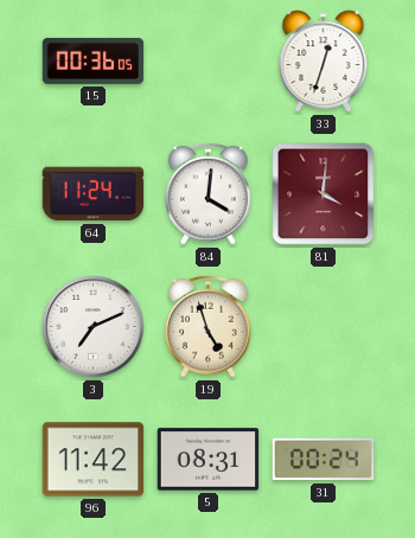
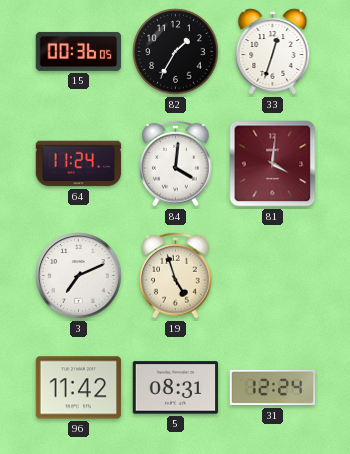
82: none -> 1:35 (176, 52)
31: 00:24 -> 12:24 (273, 388)
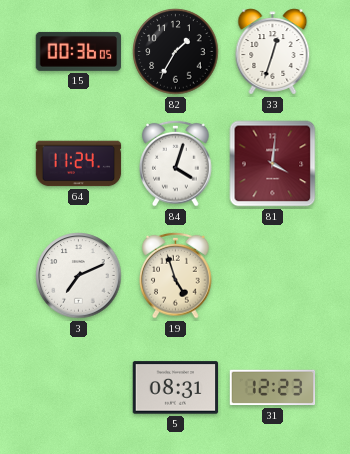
84: 4:01 -> 4:03 (176, 163)
96: 11:42 -> none (79, 388)
31: 12:24 -> 12:23 (273, 388)
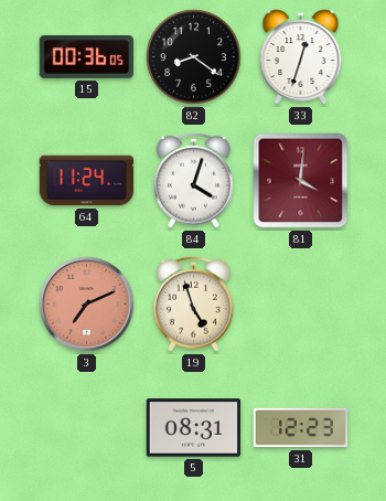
82: 1:35 -> 8:21 (194, 57)
3 dial: white -> salmon (87, 305)
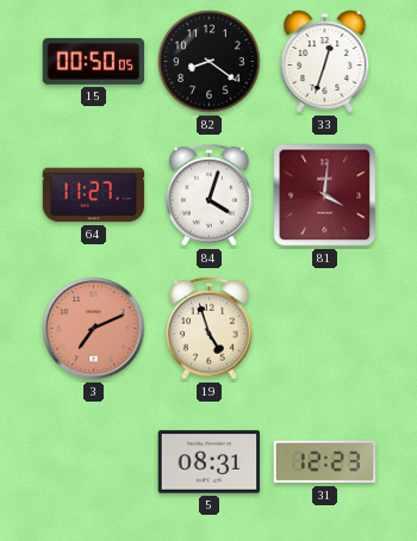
15: 00:36 -> 00:50 (94, 61)
64: 11:24 -> 11:27 (94, 195)
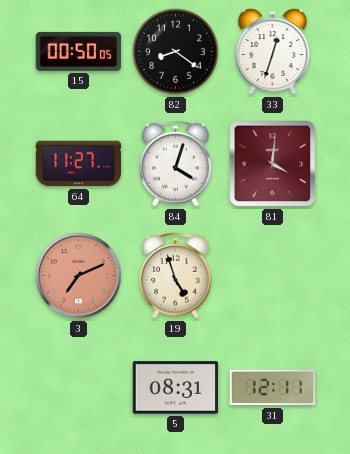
31: 12:23 -> 12:11 (273, 388)
